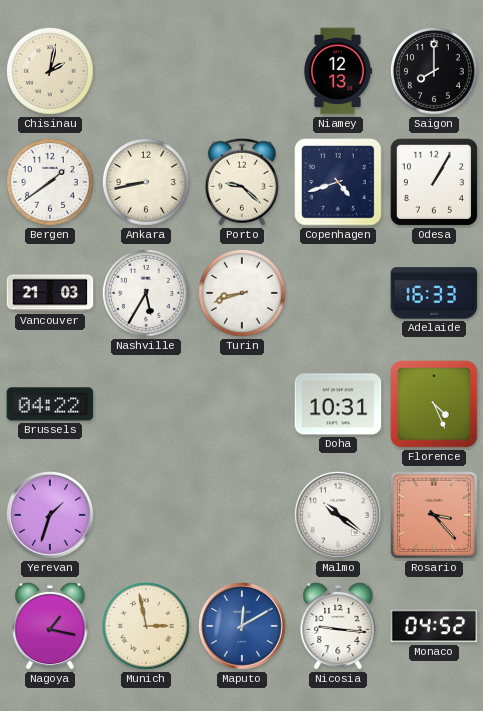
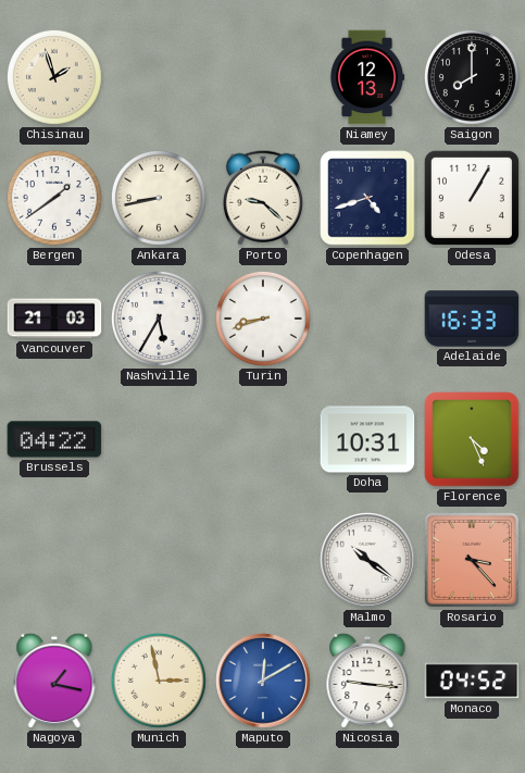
Chisinau: 2:02 -> 1:57 (55, 78)
Yerevan: 1:33 -> none (51, 516)
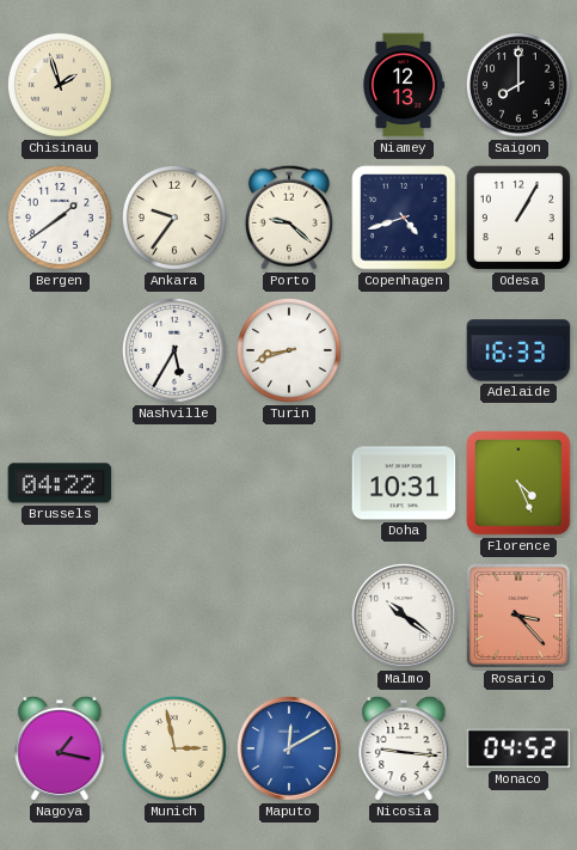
Ankara: 8:43 -> 9:36 (176, 219)
Vancouver: 21:03 -> none (54, 319)
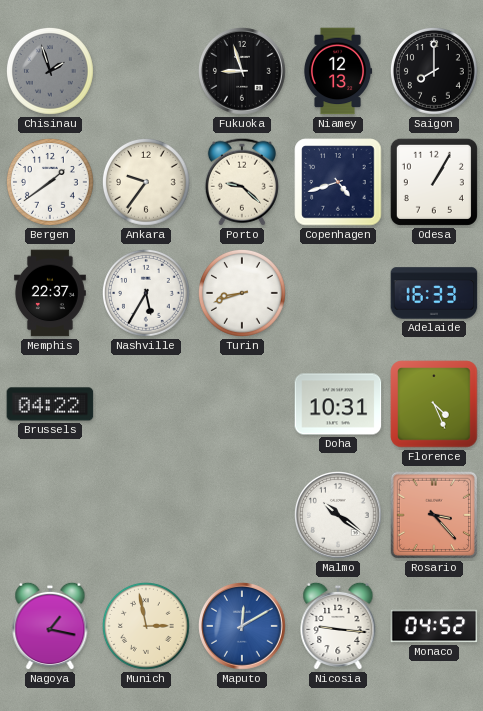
Chisinau dial: cream -> grey (51, 72)
Fukuoka: none -> 8:57 (243, 72)
Memphis: none -> 22:37 (50, 293)
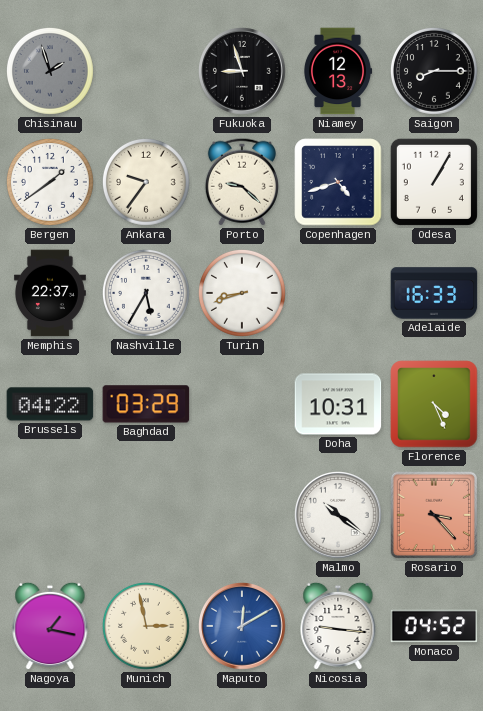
Saigon: 8:00 -> 8:15 (435, 72)
Baghdad: none -> 03:29 (146, 404)
